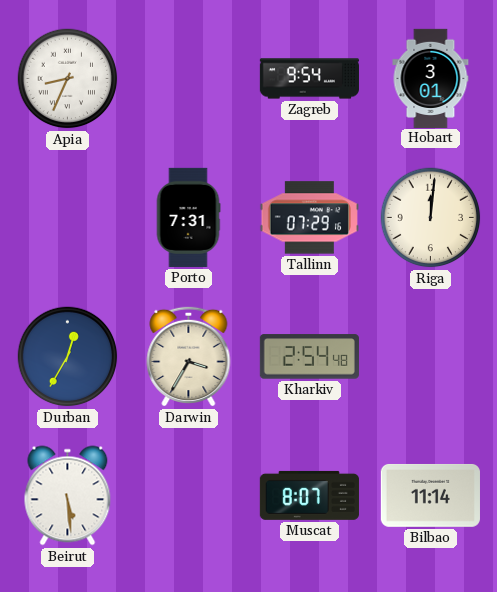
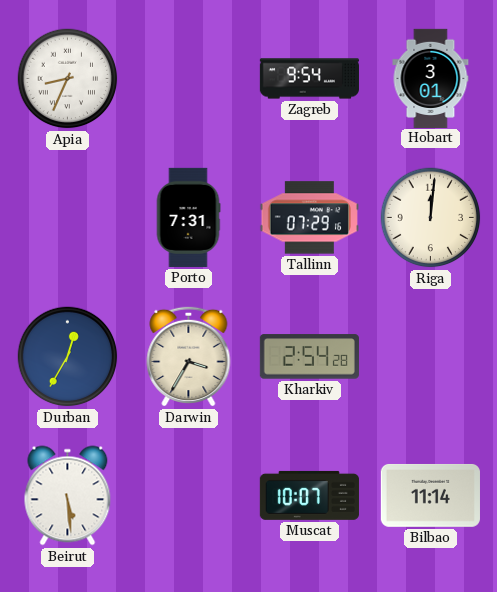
Kharkiv: 2:54:48 -> 2:54:28 (309, 357)
Muscat: 8:07 -> 10:07 (309, 495)
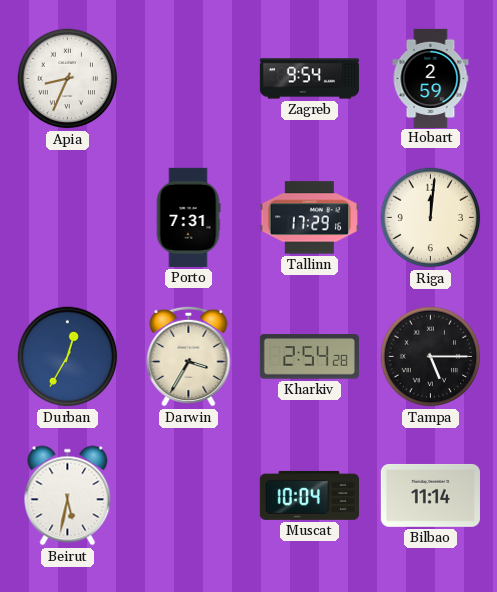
Hobart: 3:01 -> 2:59 (431, 78)
Tallinn: 07:29 -> 17:29 (309, 218)
Tampa: none -> 5:15 (431, 357)
Beirut: 5:29 -> 5:32 (68, 496)
Muscat: 10:07 -> 10:04 (309, 495)
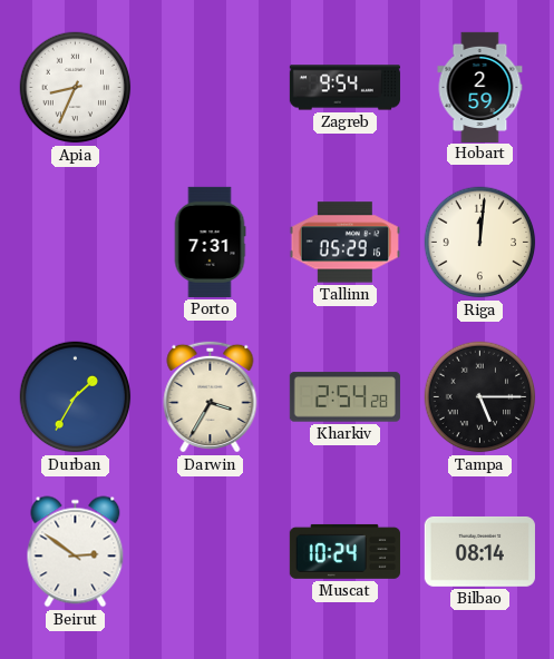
Tallinn: 17:29 -> 05:29 (344, 243)
Durban: 12:35 -> 1:35 (76, 397)
Beirut: 5:32 -> 2:51 (76, 552)
Muscat: 10:04 -> 10:24 (344, 551)
Bilbao: 11:14 -> 08:14 (479, 551)
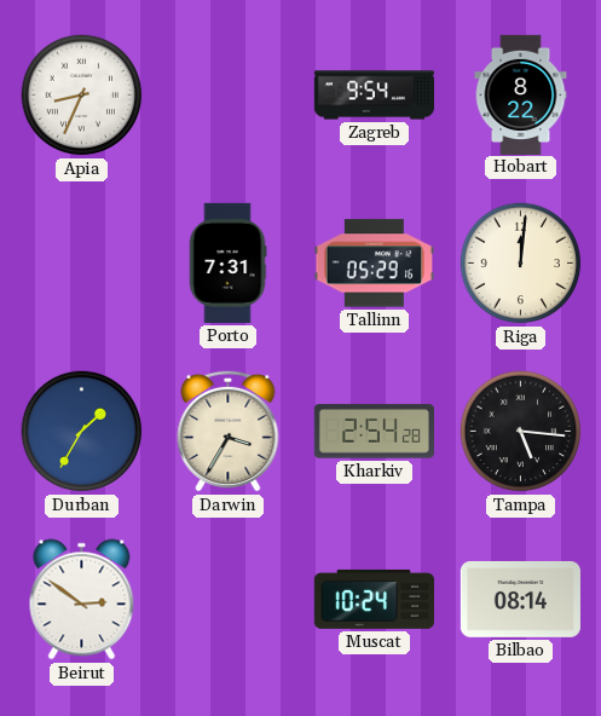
Hobart: 2:59 -> 8:22 (521, 94)
Tampa: 5:15 -> 5:16 (521, 432)
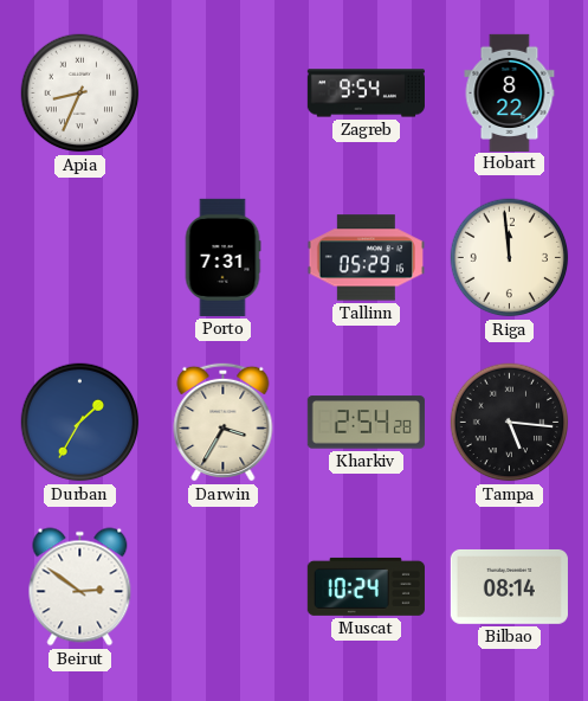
Riga: 12:01 -> 11:59 (510, 258)
